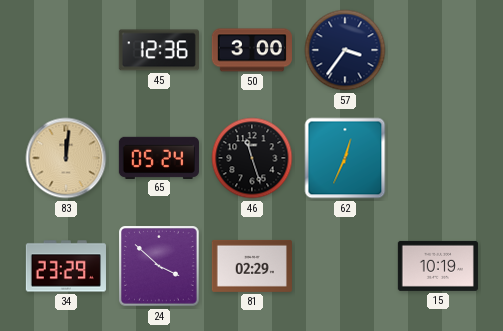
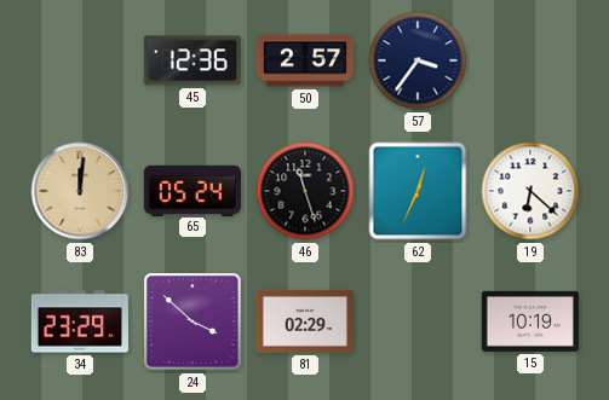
50: 3:00 -> 2:57 (305, 60)
19: none -> 6:22 (530, 191)
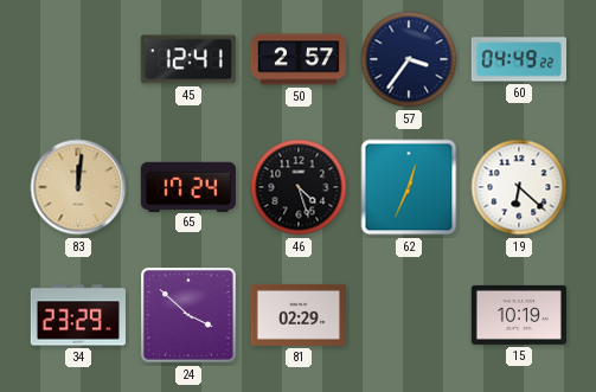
45: 12:36 -> 12:41 (188, 59)
60: none -> 04:49 (519, 59)
65: 05:24 -> 17:24 (188, 186)
46: 11:27 -> 4:27 (299, 187)
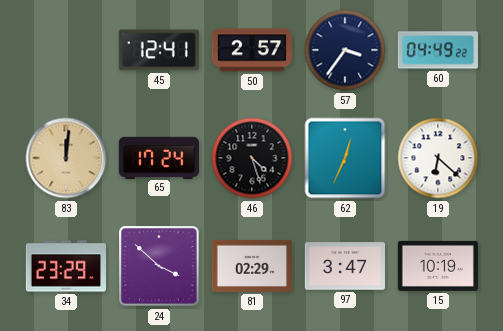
97: none -> 3:47 (345, 266)
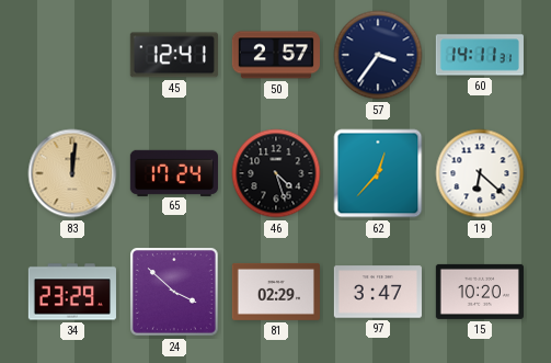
60: 04:49 -> 14:11 (480, 55)
62: 12:34 -> 12:37 (378, 173)
15: 10:19 -> 10:20 (480, 292)
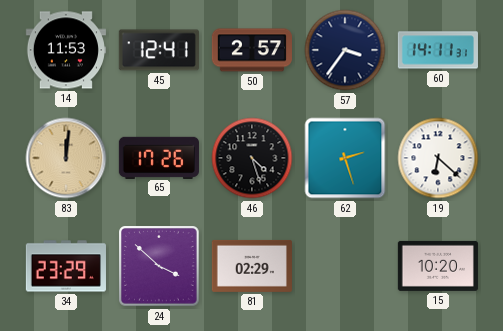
14: none -> 11:53 (66, 50)
65: 17:24 -> 17:26 (159, 157)
62: 12:37 -> 2:27 (345, 158)
97: 3:47 -> none (378, 292)
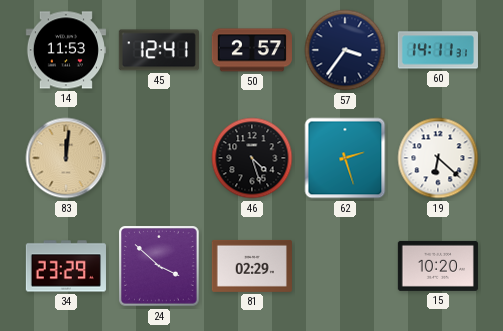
65: 17:26 -> none (159, 157)
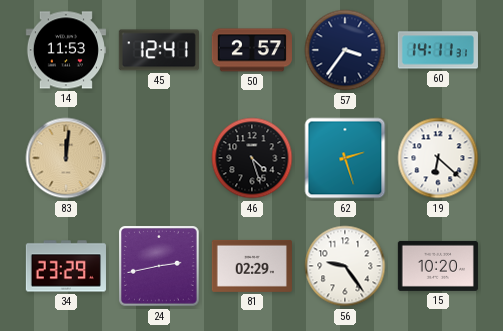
24: 3:52 -> 2:43 (160, 267)
56: none -> 9:24 (345, 266)
